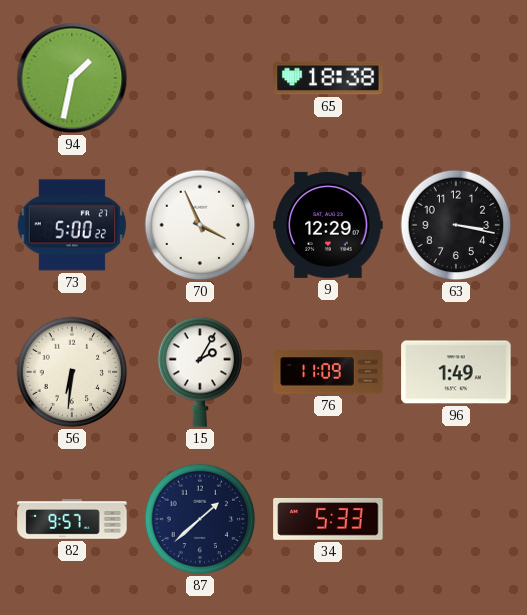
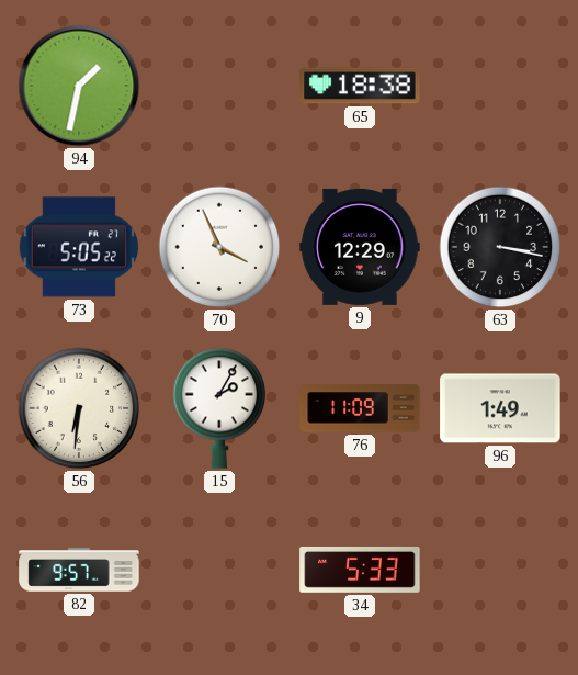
73: 5:00 -> 5:05 (79, 247)
87: 1:38 -> none (200, 519)
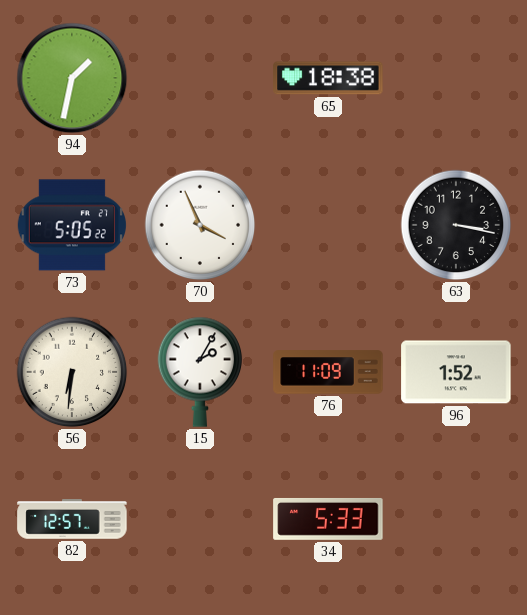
9: 12:29 -> none (360, 247)
96: 1:49 -> 1:52 (456, 372)
82: 9:57 -> 12:57 (72, 519)
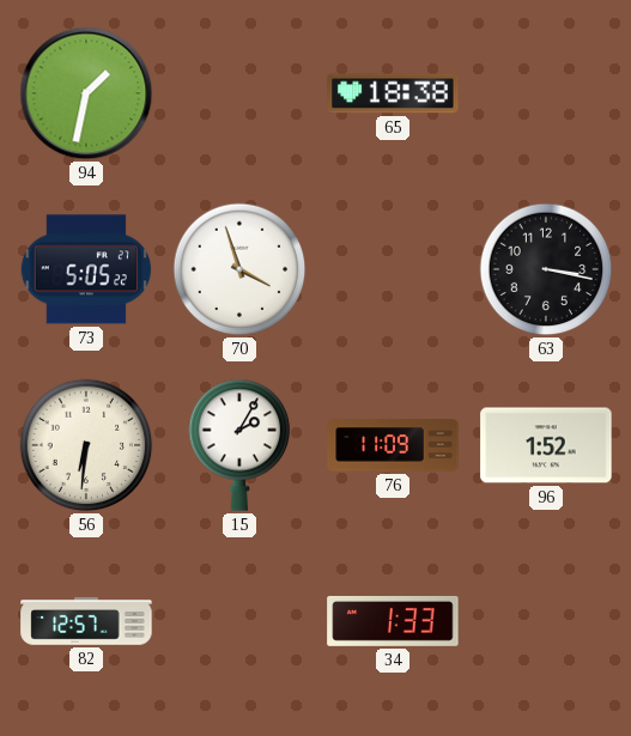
70: 3:56 -> 3:57 (239, 269)
34: 5:33 -> 1:33 (393, 621)
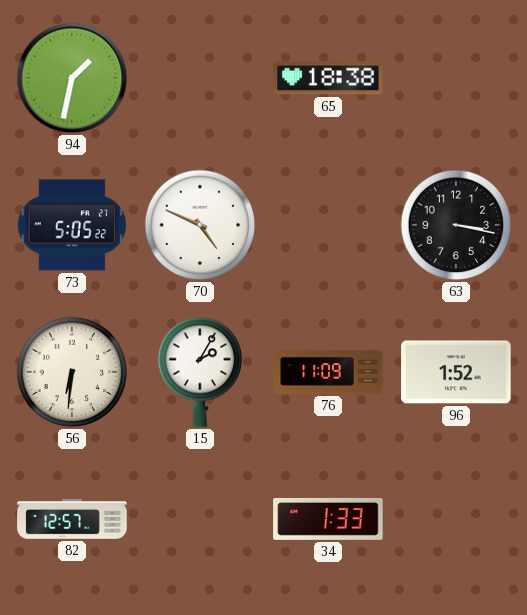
70: 3:57 -> 4:49 (200, 225)
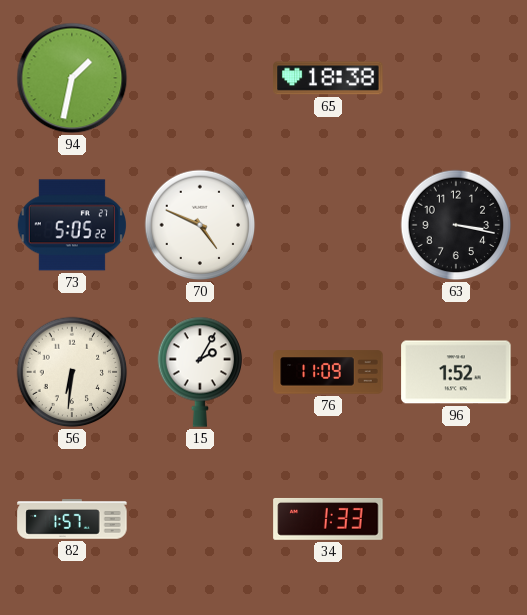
82: 12:57 -> 1:57 (72, 519)
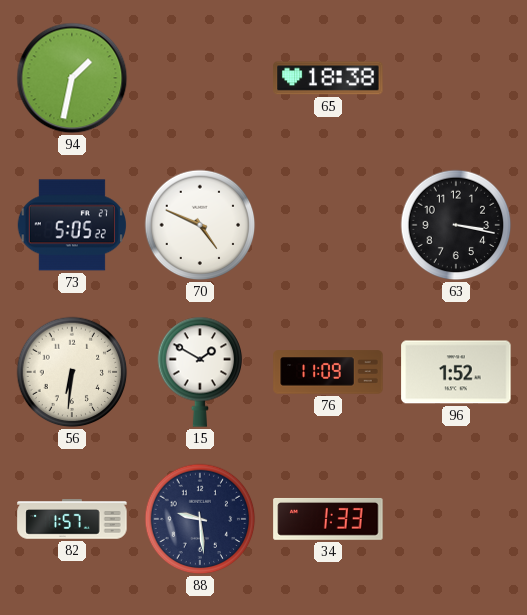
15: 2:05 -> 1:50 (200, 372)
88: none -> 9:29 (200, 519)
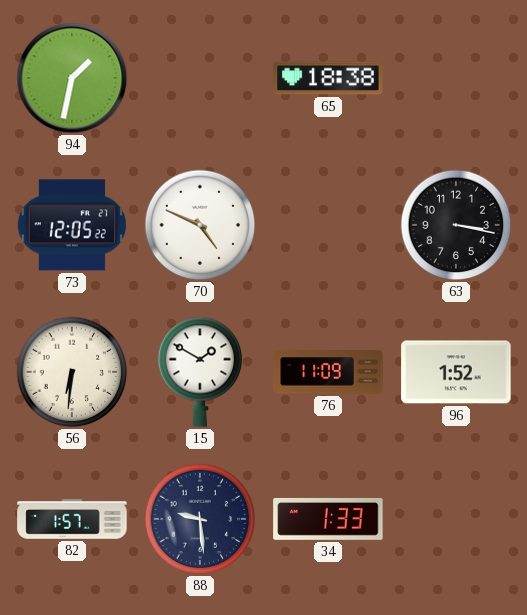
73: 5:05 -> 12:05 (72, 225)
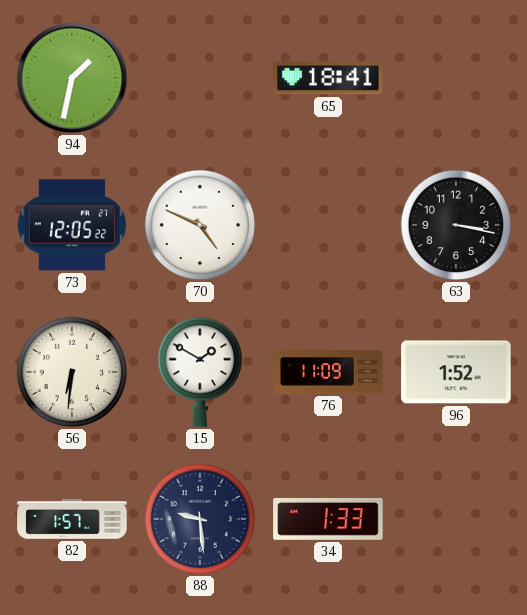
65: 18:38 -> 18:41 (328, 78)
